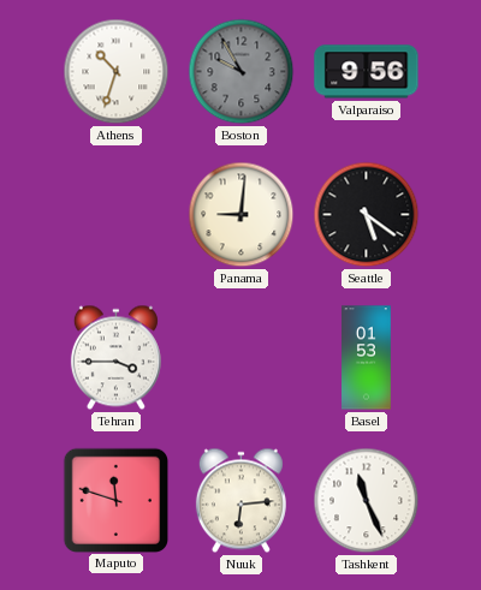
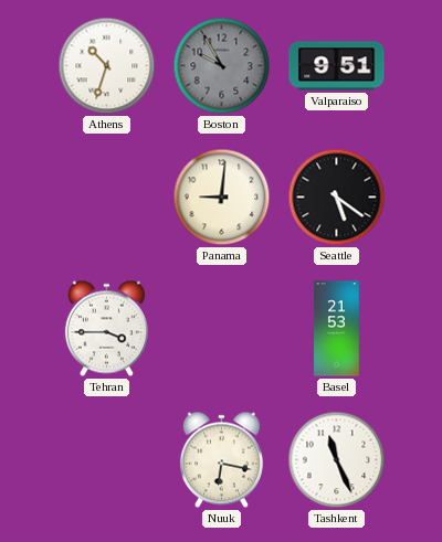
Valparaiso: 9:56 -> 9:51 (337, 66)
Basel: 01:53 -> 21:53 (337, 329)
Maputo: 11:48 -> none (115, 500)
Nuuk: 6:14 -> 6:17 (221, 460)
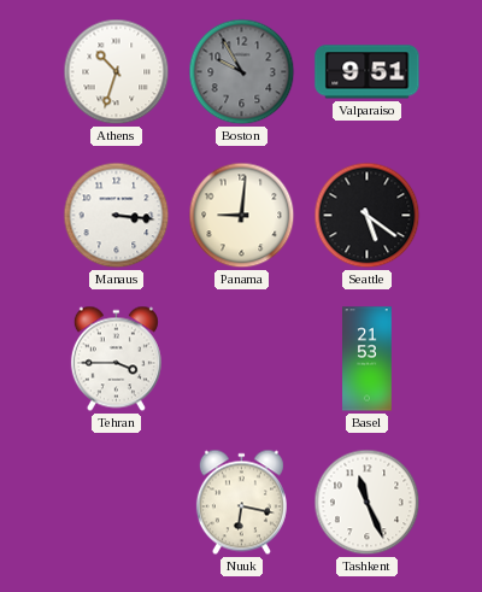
Manaus: none -> 3:16 (117, 216)
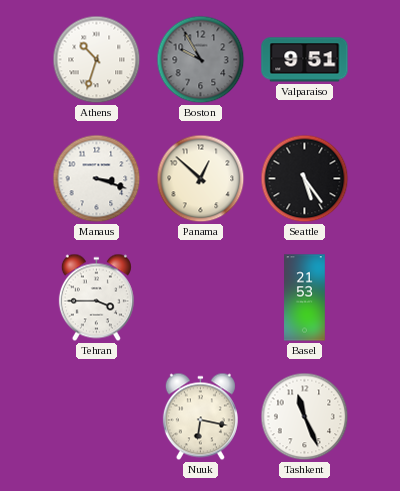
Manaus: 3:16 -> 3:18 (97, 179)
Panama: 9:01 -> 12:52 (201, 179)
Seattle: 5:21 -> 5:24 (305, 179)
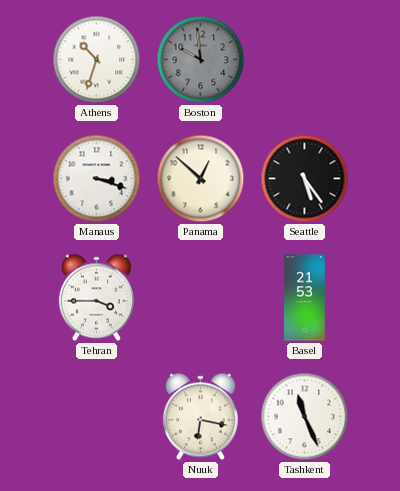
Boston: 9:55 -> 9:59 (201, 60)
Valparaiso: 9:51 -> none (305, 60)
